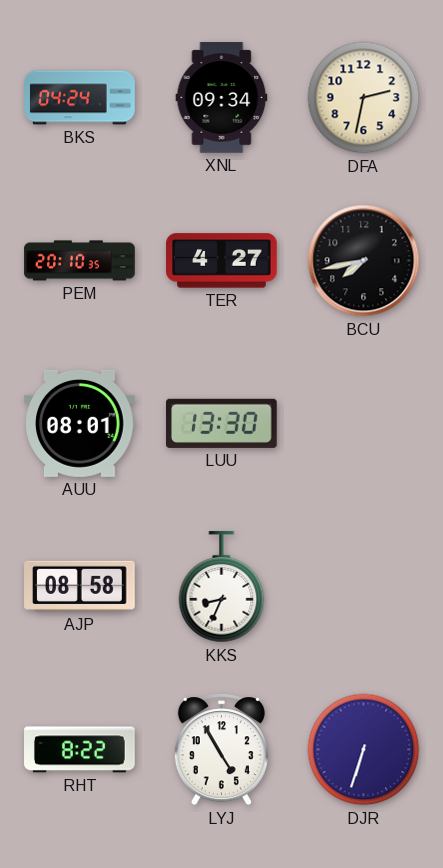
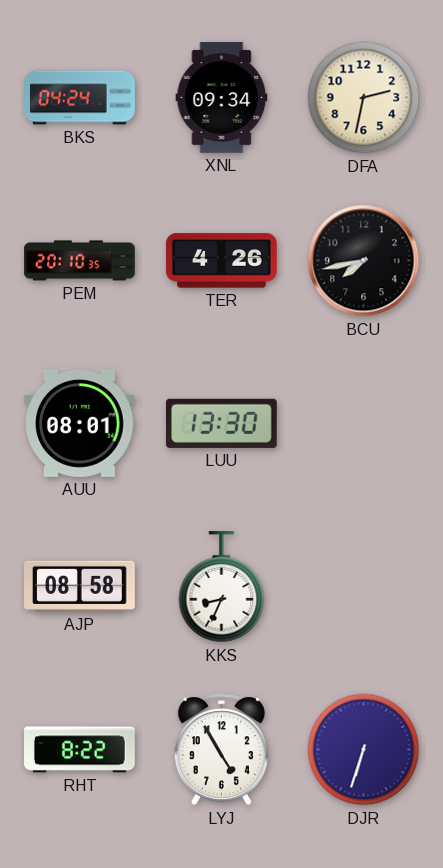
TER: 4:27 -> 4:26 (222, 261)
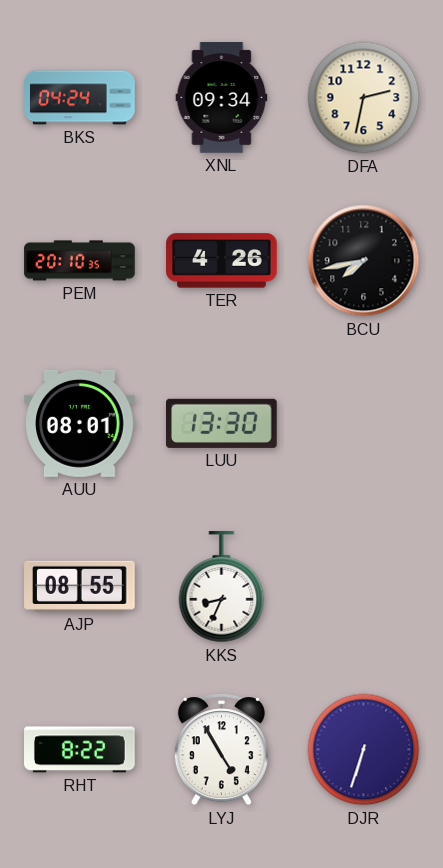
AJP: 08:58 -> 08:55 (80, 586)
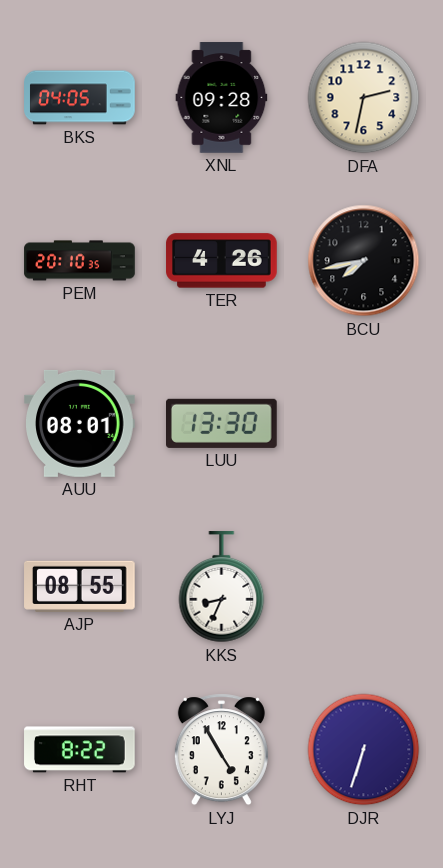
BKS: 04:24 -> 04:05 (80, 98)
XNL: 09:34 -> 09:28 (222, 98)
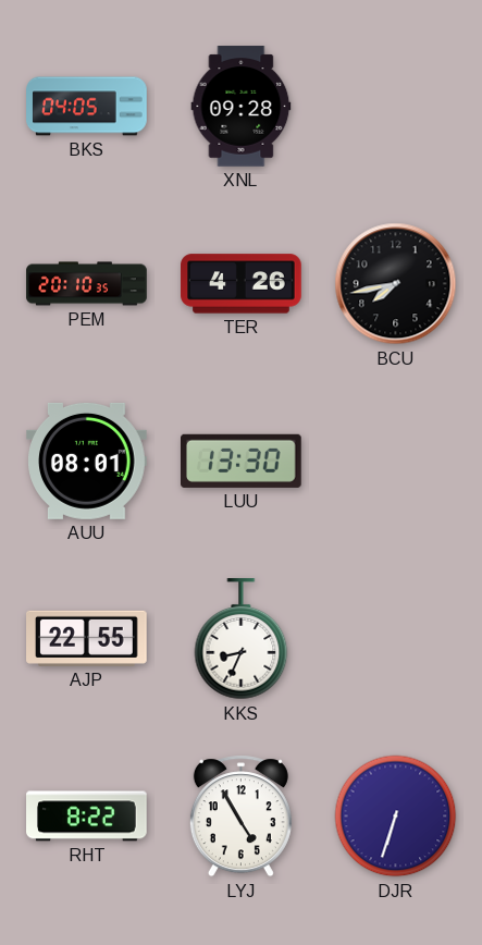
DFA: 2:32 -> none (364, 98)
AJP: 08:55 -> 22:55 (87, 638)
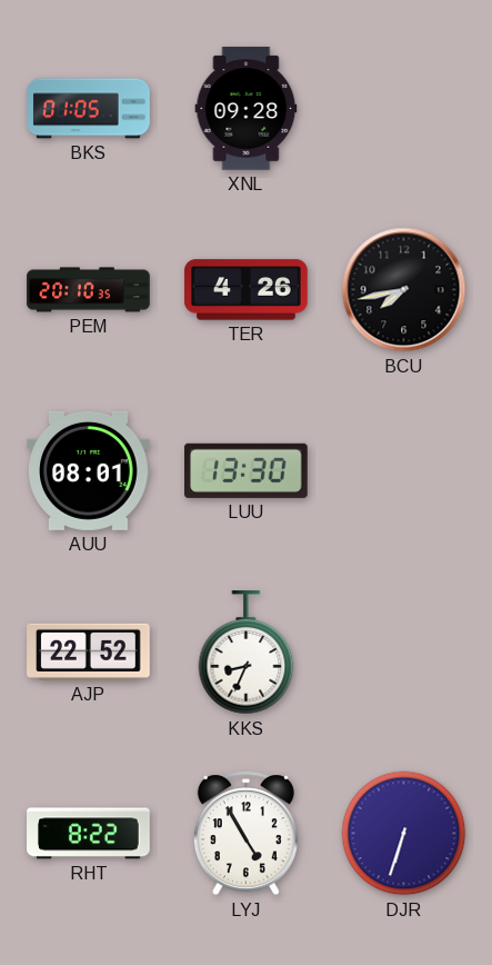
BKS: 04:05 -> 01:05 (89, 109)
AJP: 22:55 -> 22:52 (89, 651)
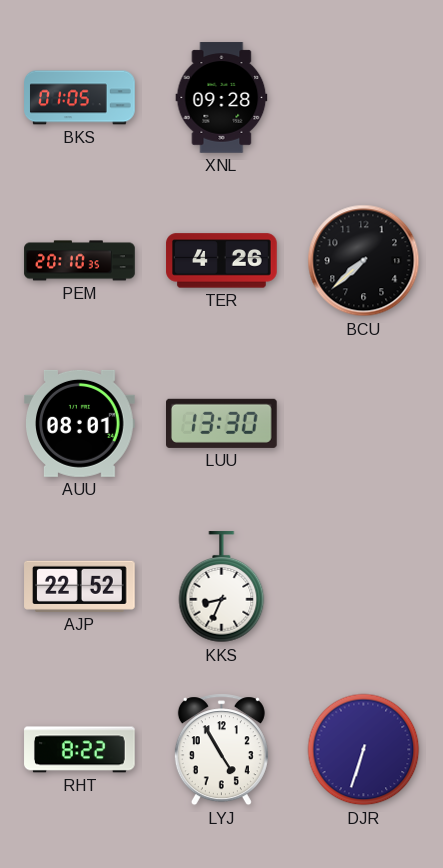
BCU: 7:43 -> 7:38 (364, 261)
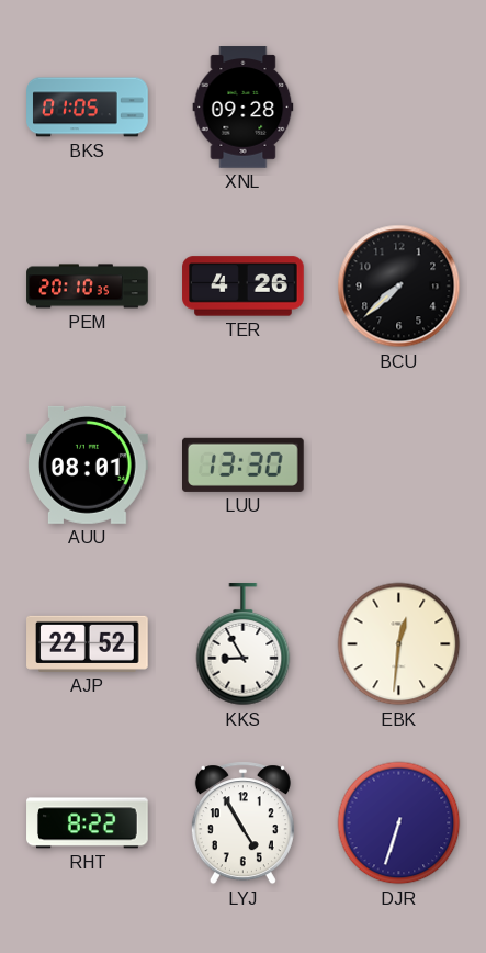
KKS: 8:34 -> 8:55 (244, 644)
EBK: none -> 12:31 (399, 644)
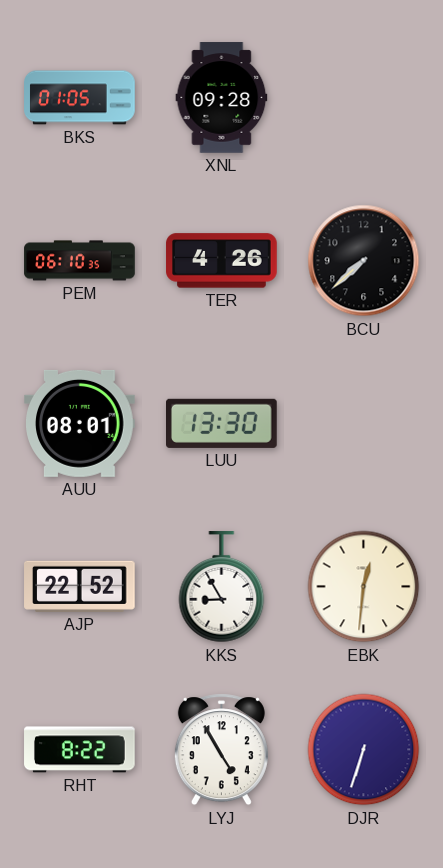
PEM: 20:10 -> 06:10 (80, 261)
